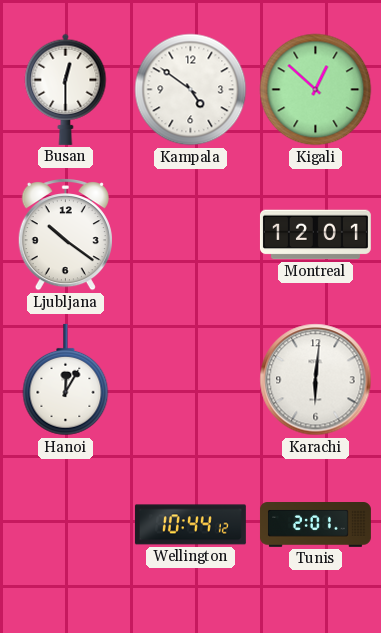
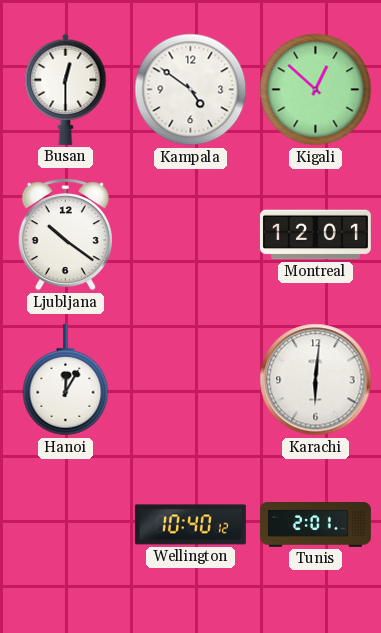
Wellington: 10:44 -> 10:40 (190, 525)
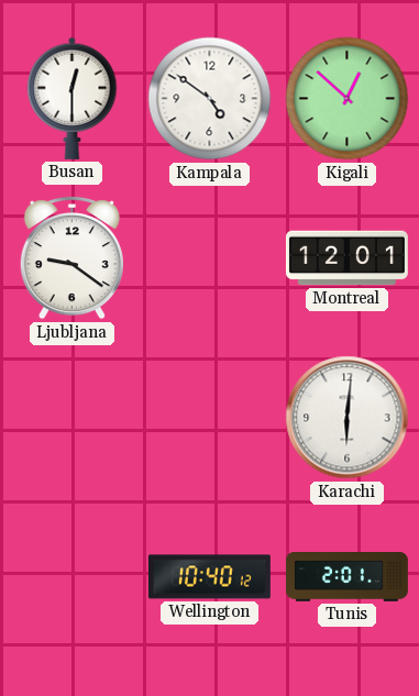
Ljubljana: 10:21 -> 9:21 (71, 258)
Hanoi: 12:05 -> none (66, 380)
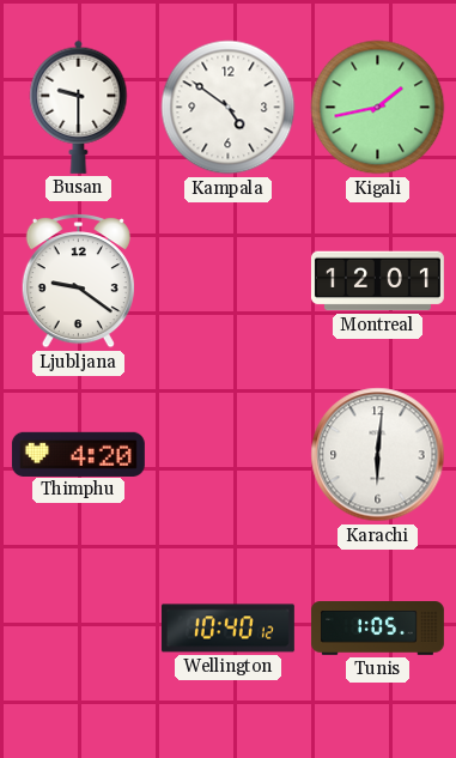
Busan: 12:30 -> 9:30 (79, 107)
Kigali: 12:52 -> 1:43 (378, 108)
Thimphu: none -> 4:20 (78, 454)
Tunis: 2:01 -> 1:05 (377, 629)
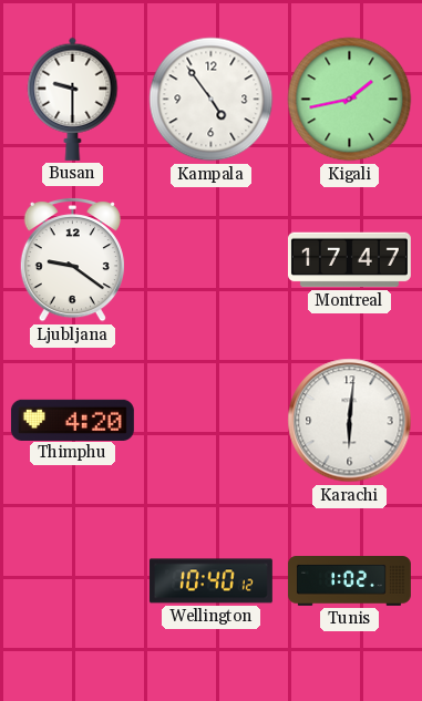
Kampala: 4:51 -> 4:54 (212, 100)
Montreal: 12:01 -> 17:47 (349, 260)
Tunis: 1:05 -> 1:02 (349, 581)
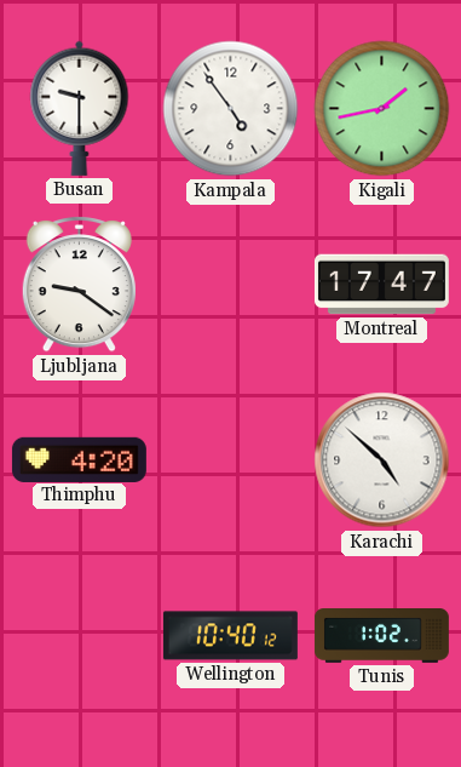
Karachi: 6:01 -> 4:52 (382, 460)
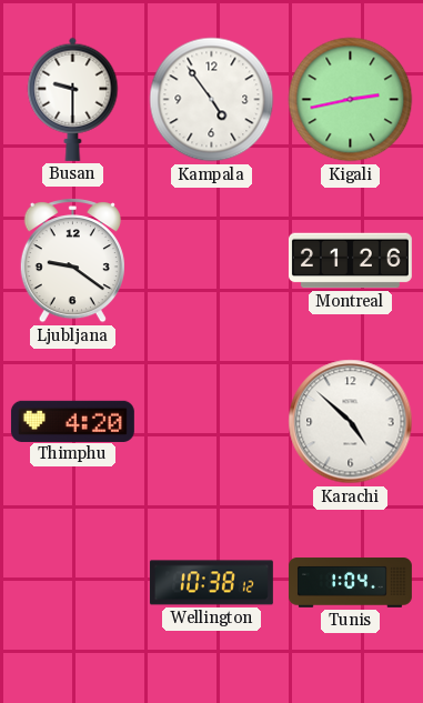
Kigali: 1:43 -> 2:43 (351, 100)
Montreal: 17:47 -> 21:26 (350, 261)
Wellington: 10:40 -> 10:38 (211, 583)
Tunis: 1:02 -> 1:04 (350, 583)
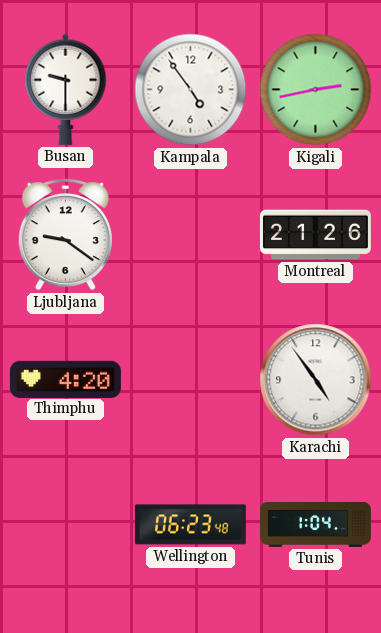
Karachi: 4:52 -> 4:54 (316, 380)
Wellington: 10:38 -> 06:23 (190, 525)
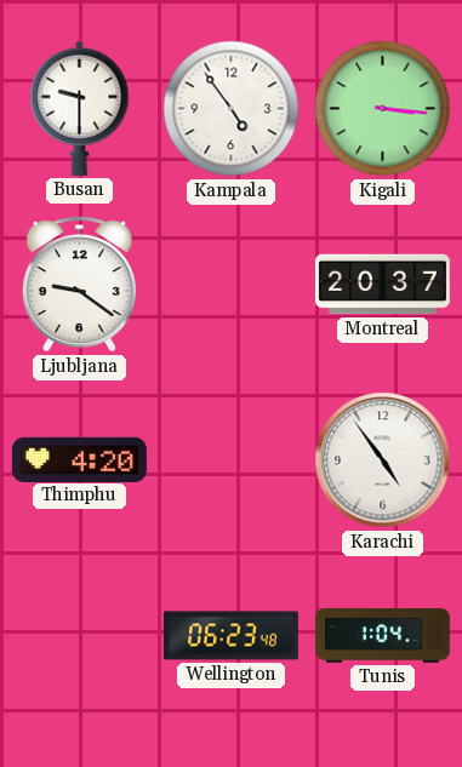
Kigali: 2:43 -> 3:16 (383, 109)
Montreal: 21:26 -> 20:37 (382, 285)
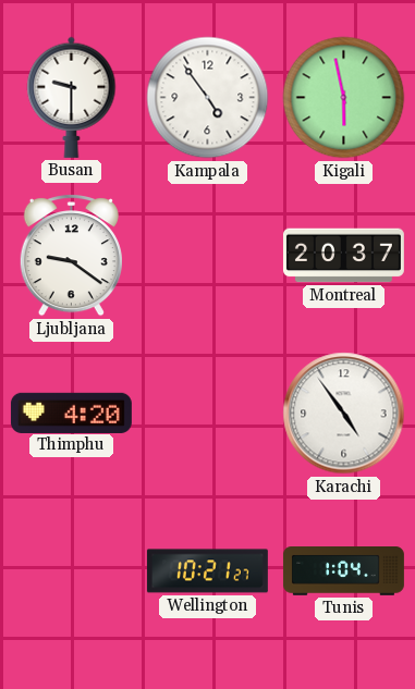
Kigali: 3:16 -> 5:58 (344, 98)
Wellington: 06:23 -> 10:21 (207, 571)
